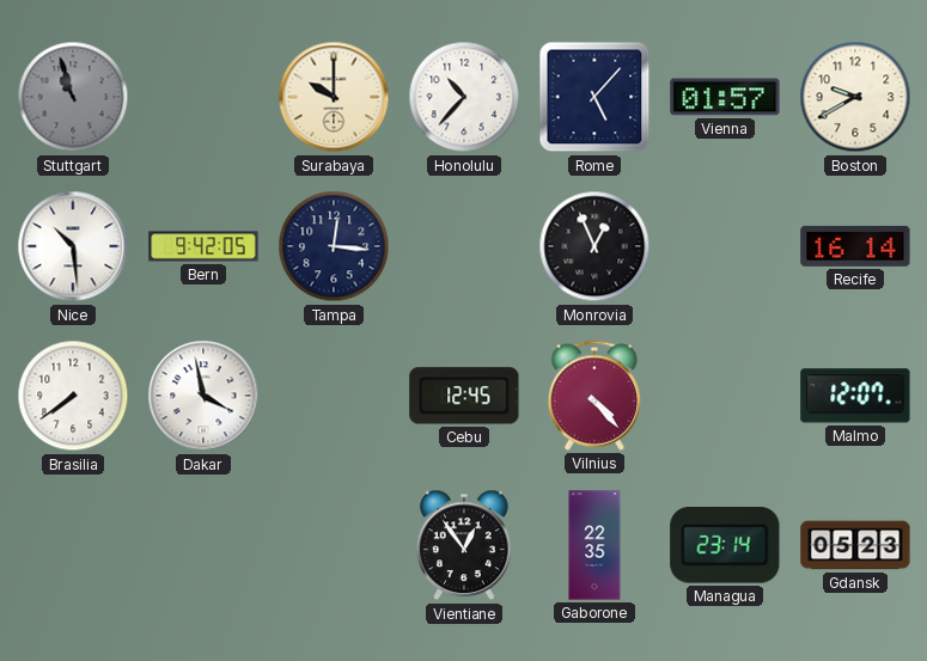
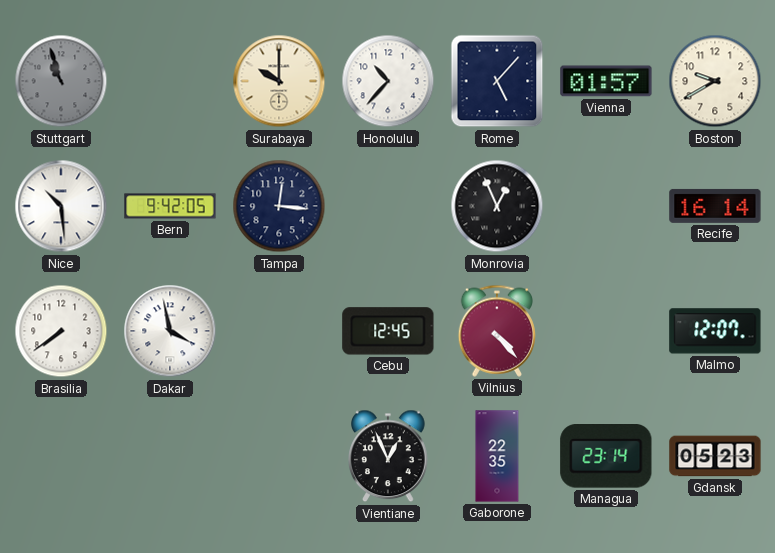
Vientiane: 12:54 -> 12:56 (388, 456)
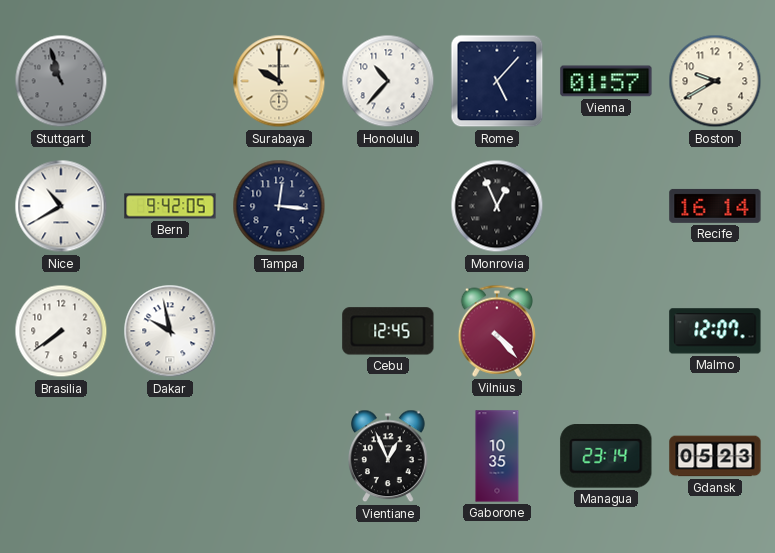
Nice: 10:29 -> 10:40 (61, 206)
Dakar: 3:58 -> 9:58 (170, 331)
Gaborone: 22:35 -> 10:35 (497, 456)
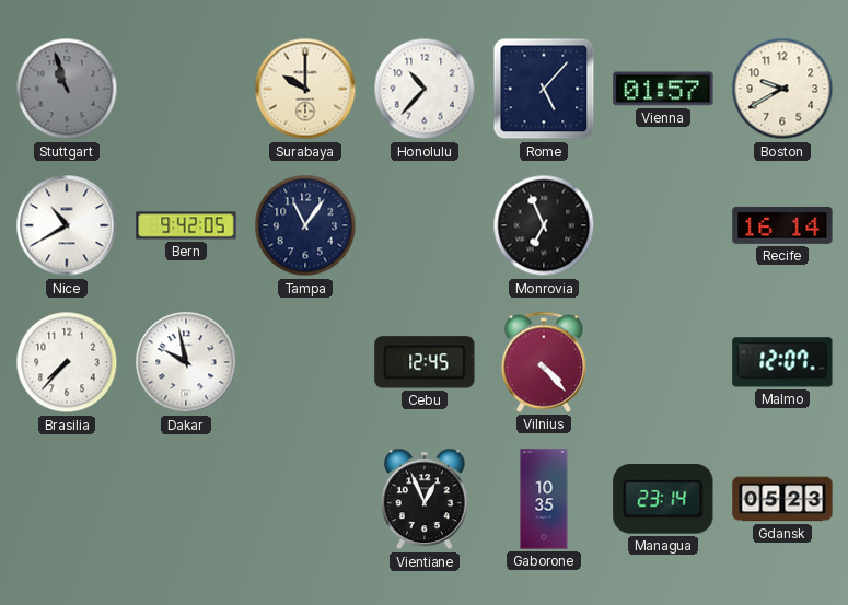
Tampa: 12:16 -> 11:06 (305, 225)
Monrovia: 12:56 -> 6:56 (544, 225)
Brasilia: 7:39 -> 7:37 (67, 362)
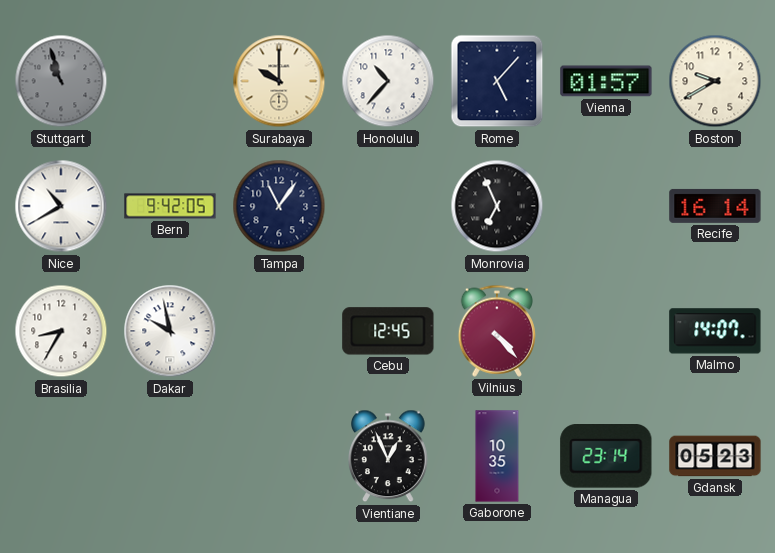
Brasilia: 7:37 -> 8:35 (61, 331)
Malmo: 12:07 -> 14:07 (715, 331)
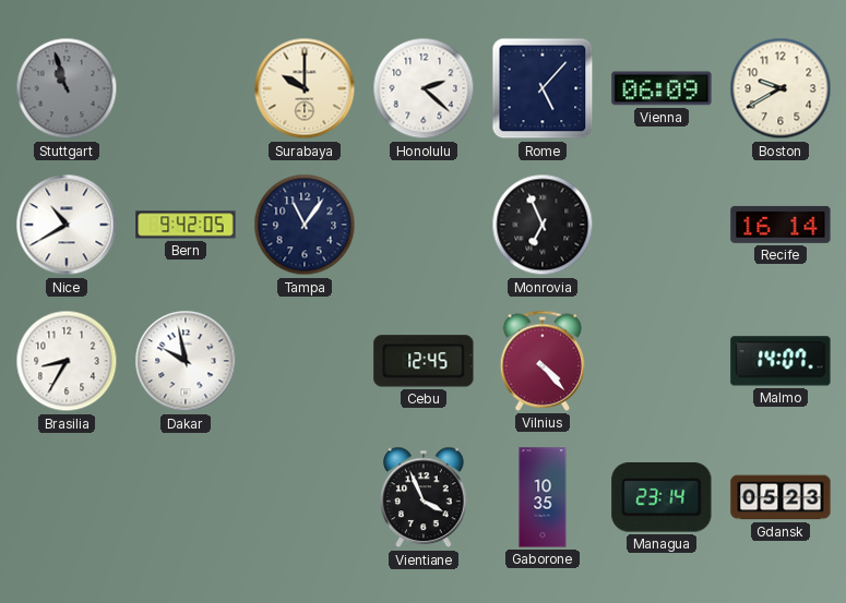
Honolulu: 10:37 -> 2:22 (424, 88)
Vienna: 01:57 -> 06:09 (662, 88)
Vientiane: 12:56 -> 3:56 (424, 497)
